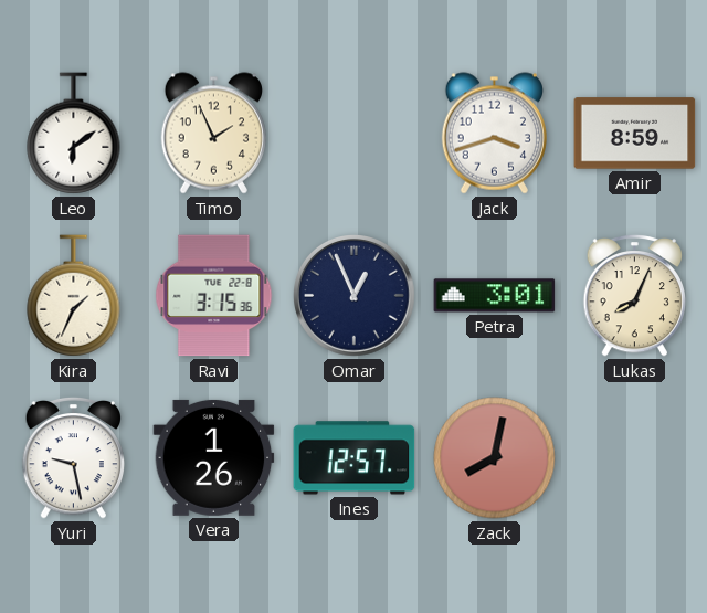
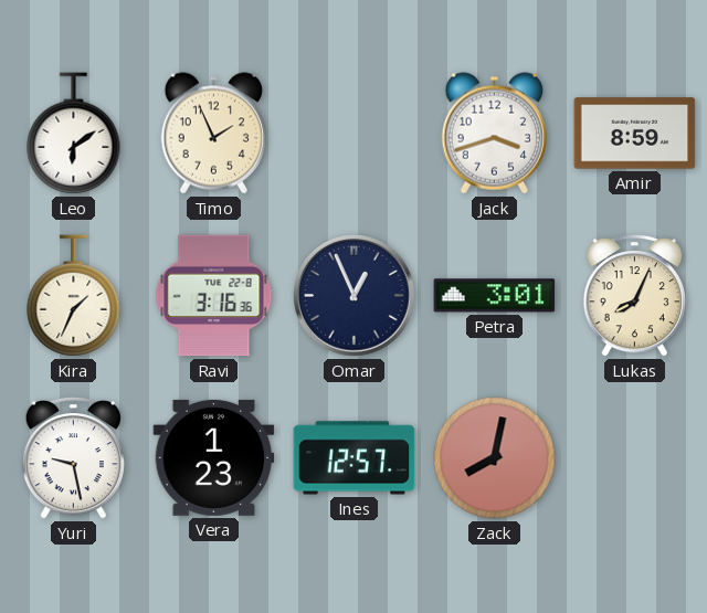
Ravi: 3:15 -> 3:16 (214, 296)
Vera: 1:26 -> 1:23 (214, 457)
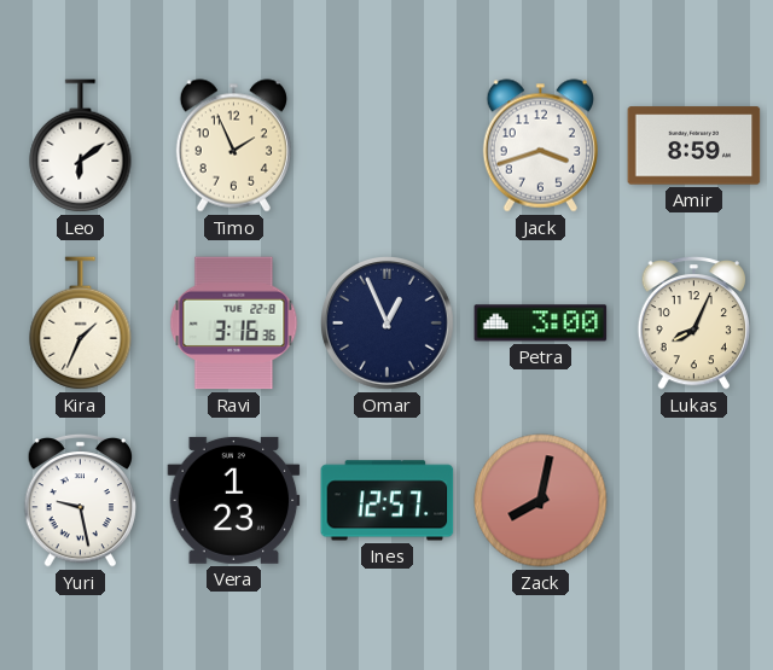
Petra: 3:01 -> 3:00 (541, 324)
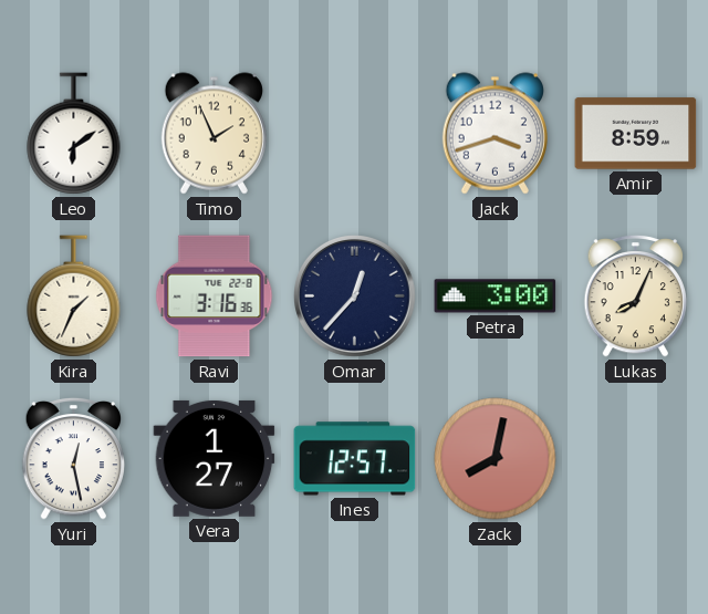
Omar: 12:56 -> 12:37 (355, 296)
Yuri: 9:28 -> 12:28 (73, 458)
Vera: 1:23 -> 1:27 (215, 458)
